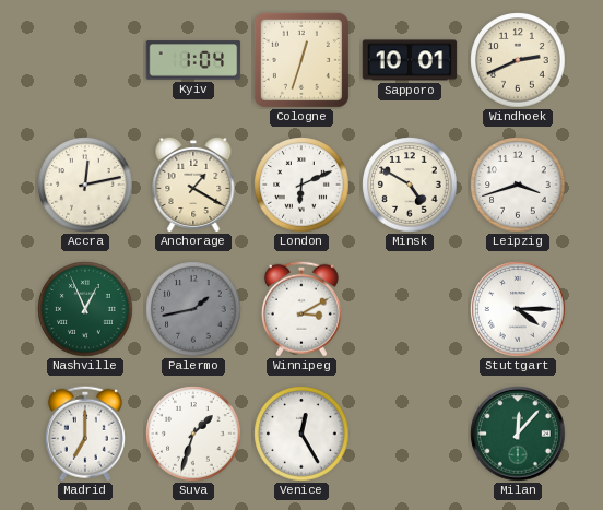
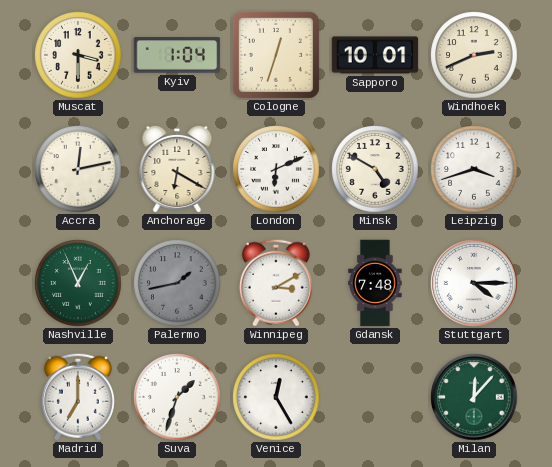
Muscat: none -> 3:30 (78, 55)
Anchorage: 1:20 -> 6:20 (177, 168)
Gdansk: none -> 7:48 (375, 283)
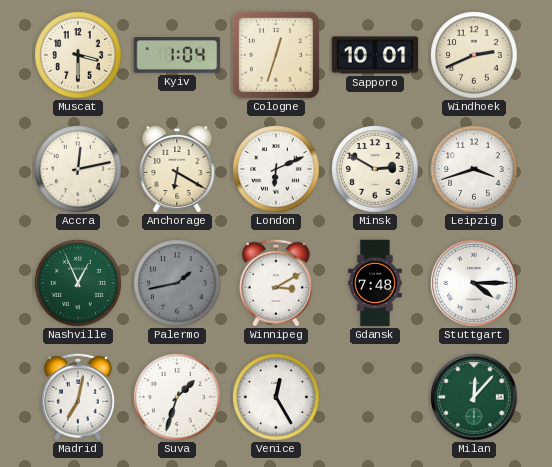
Minsk: 4:50 -> 2:50 (375, 169)
Madrid: 7:00 -> 7:02 (78, 397)
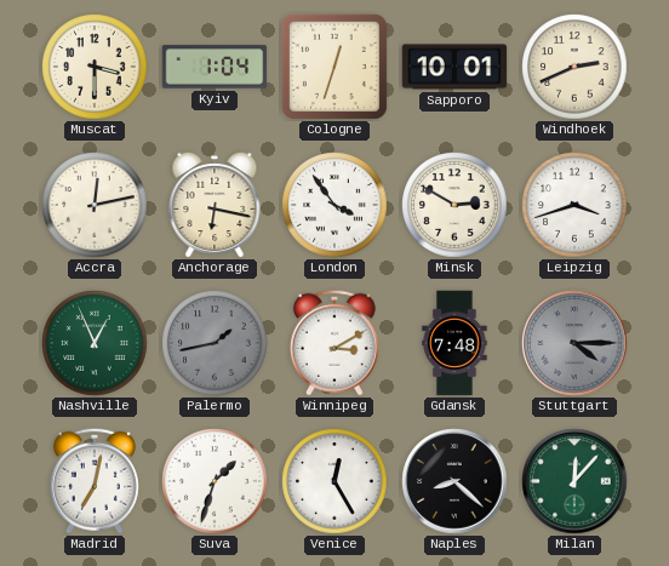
Anchorage: 6:20 -> 6:17 (215, 204)
London: 6:11 -> 3:54 (334, 205)
Stuttgart dial: white -> grey (574, 343)
Naples: none -> 8:22 (454, 481)
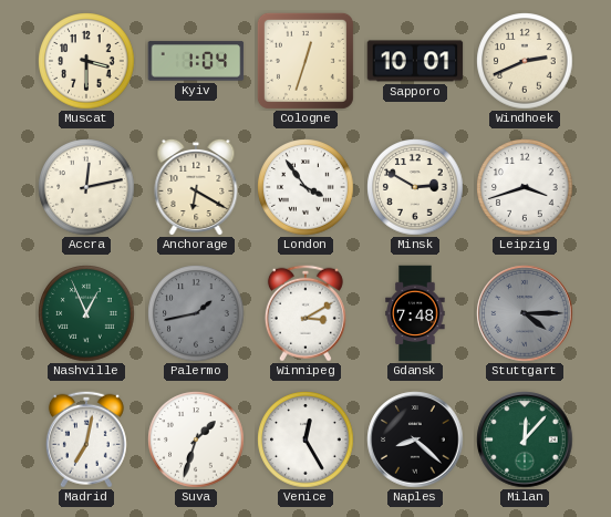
Anchorage: 6:17 -> 6:20 (196, 186)
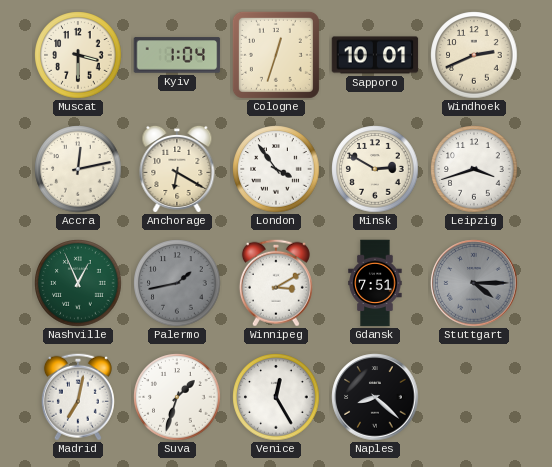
Gdansk: 7:48 -> 7:51 (375, 283)
Milan: 12:07 -> none (525, 440)
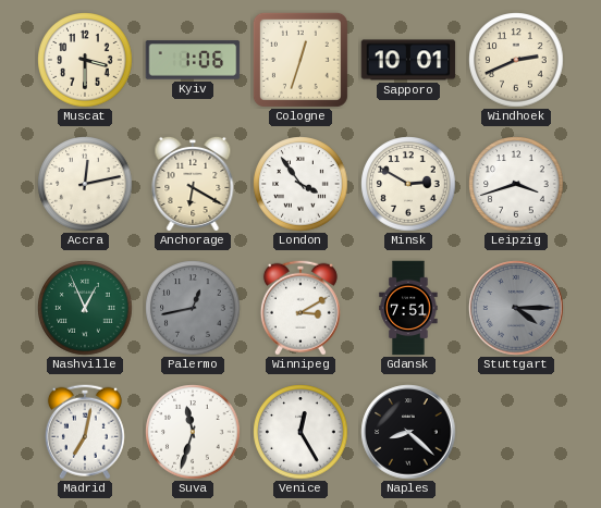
Kyiv: 1:04 -> 1:06 (193, 60)
Palermo: 1:43 -> 12:43 (193, 308)
Suva: 1:33 -> 11:33 (193, 432)
